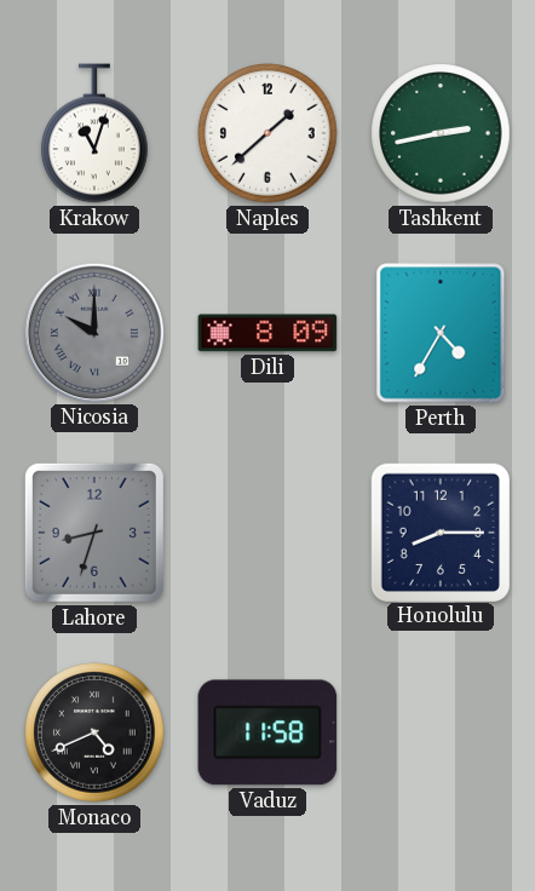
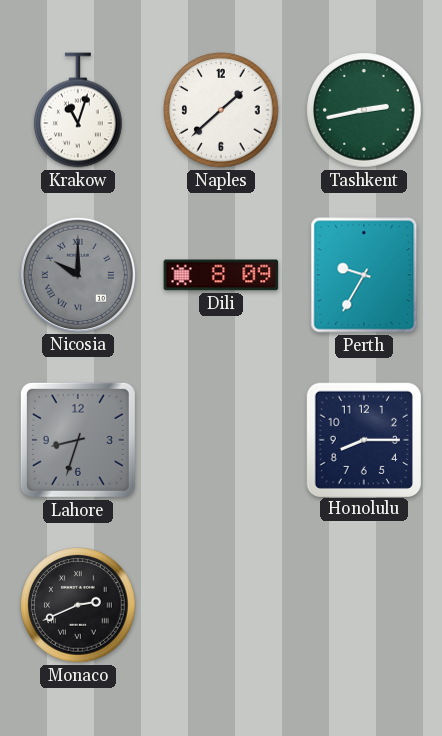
Perth: 4:35 -> 9:35 (364, 275)
Monaco: 4:41 -> 2:41 (78, 605)
Vaduz: 11:58 -> none (267, 732)
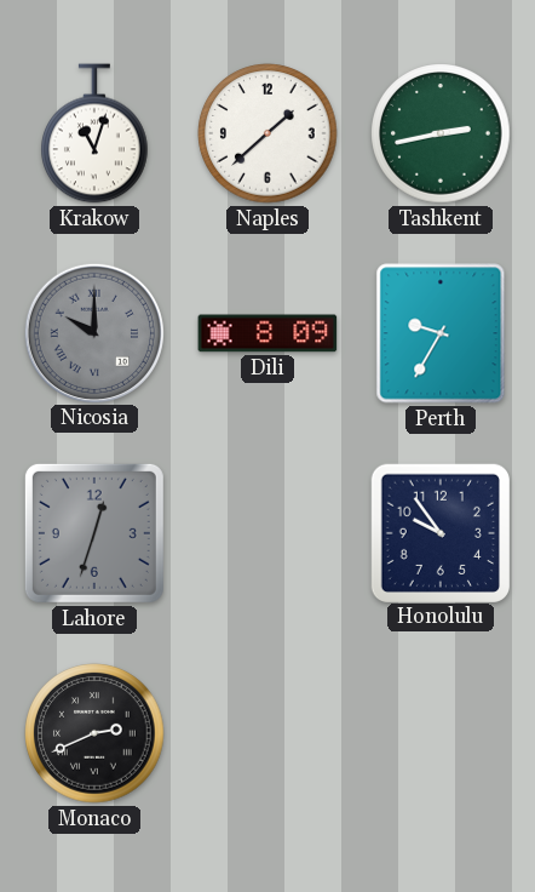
Lahore: 8:33 -> 12:33 (94, 533)
Honolulu: 8:15 -> 9:54 (439, 532)
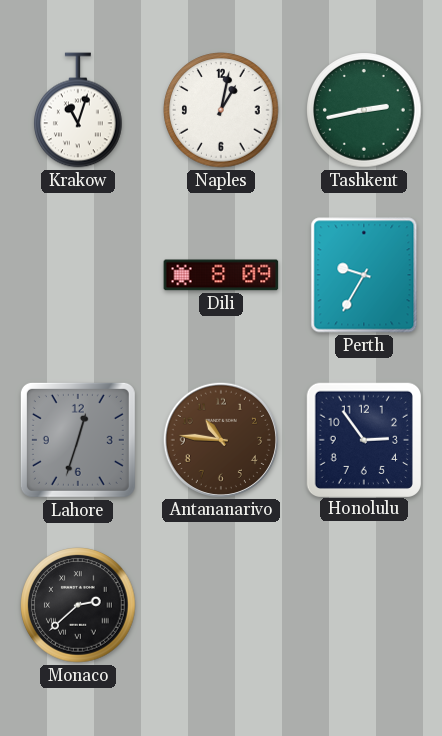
Naples: 1:38 -> 1:02 (221, 110)
Nicosia: 10:00 -> none (93, 332)
Antananarivo: none -> 10:46 (220, 439)
Honolulu: 9:54 -> 2:54 (363, 439)
Monaco: 2:41 -> 2:38 (78, 605)
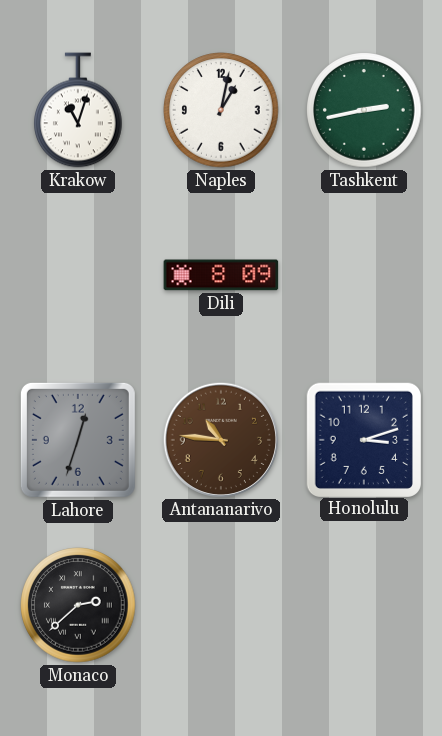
Perth: 9:35 -> none (364, 275)
Honolulu: 2:54 -> 3:12 (363, 439)
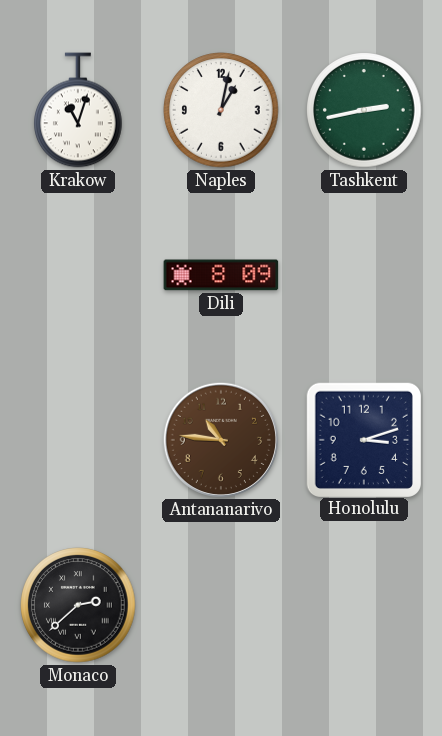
Lahore: 12:33 -> none (78, 440)
